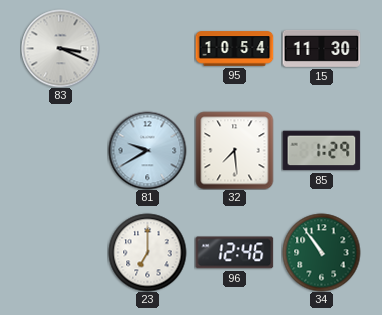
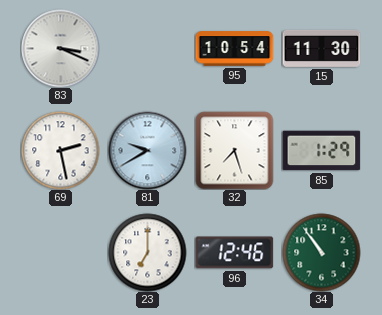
69: none -> 2:28 (60, 150)
32: 7:29 -> 7:27 (234, 150)
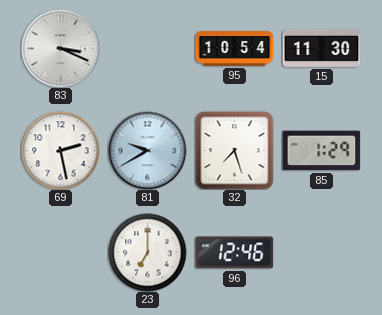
34: 10:54 -> none (321, 252)
